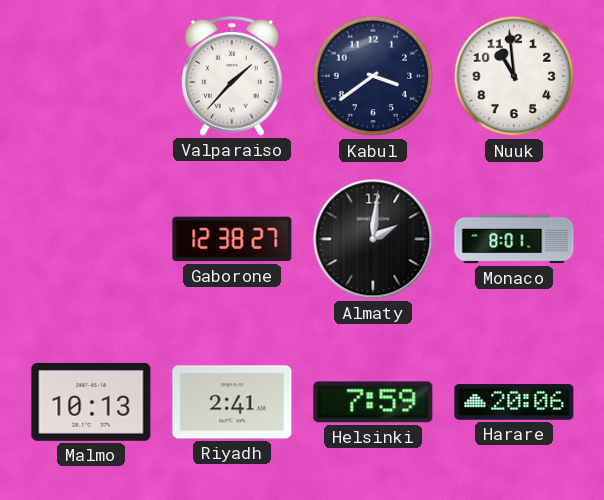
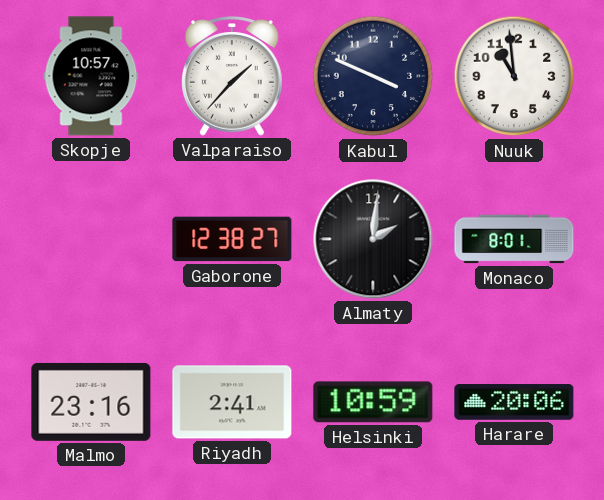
Skopje: none -> 10:57 (91, 76)
Kabul: 3:39 -> 3:49 (373, 76)
Malmo: 10:13 -> 23:16 (91, 402)
Helsinki: 7:59 -> 10:59 (373, 402)
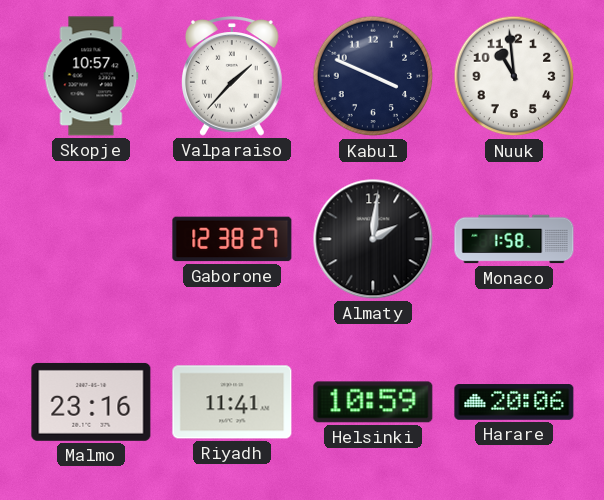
Monaco: 8:01 -> 1:58 (514, 239)
Riyadh: 2:41 -> 11:41 (232, 402)
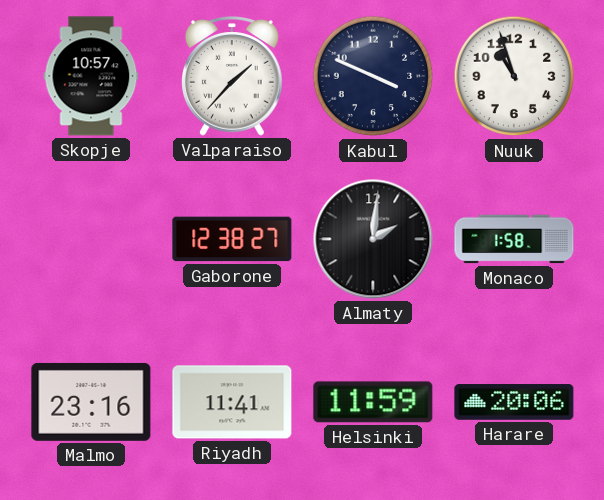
Nuuk: 10:59 -> 10:57 (514, 76)
Helsinki: 10:59 -> 11:59 (373, 402)
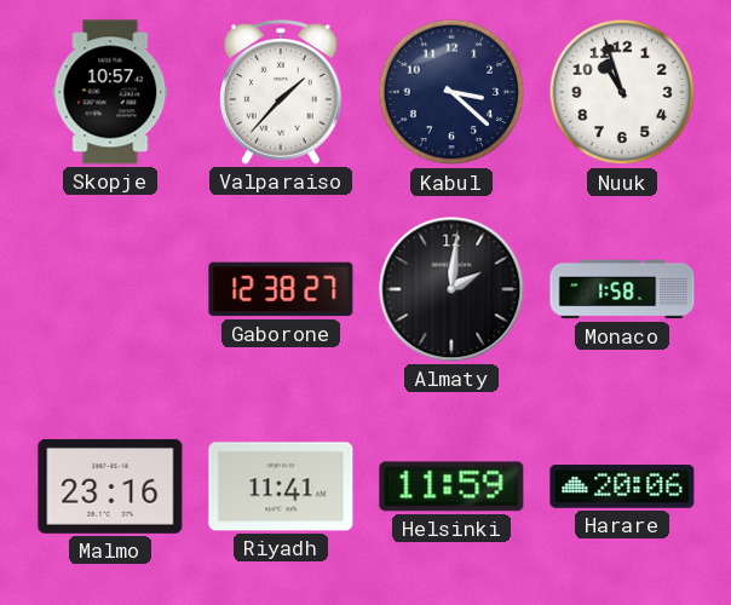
Kabul: 3:49 -> 3:22 (451, 92)
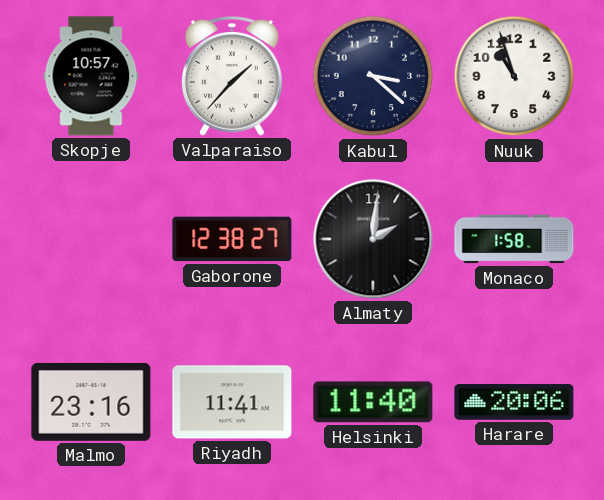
Helsinki: 11:59 -> 11:40 (373, 402)
